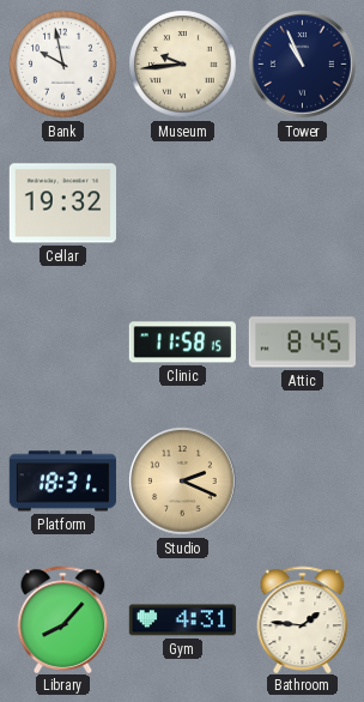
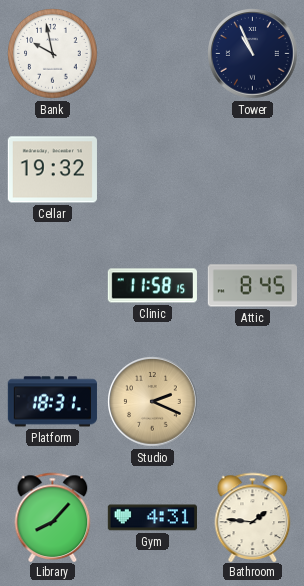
Museum: 9:44 -> none (183, 65)
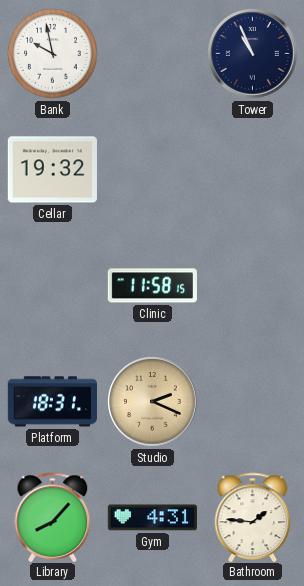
Attic: 8:45 -> none (252, 286)
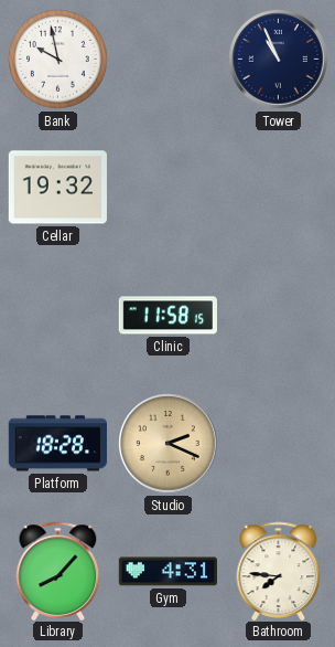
Platform: 18:31 -> 18:28 (57, 444)
Bathroom: 1:46 -> 7:46 (279, 571)
